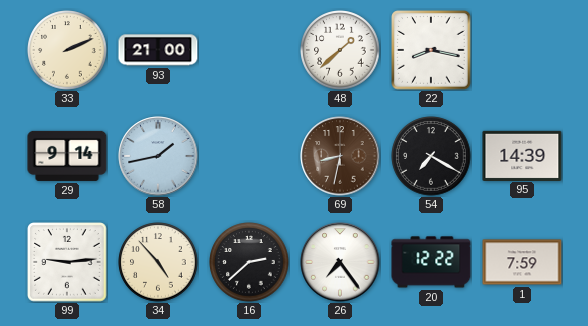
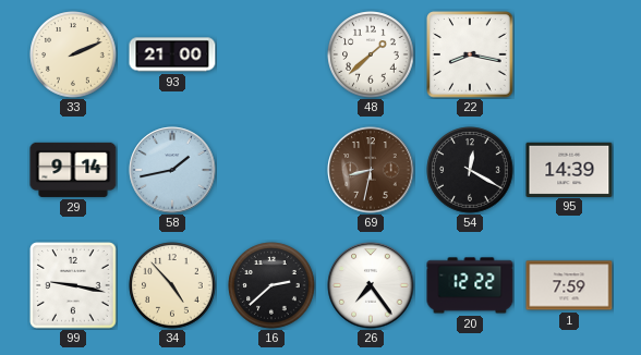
54: 7:20 -> 12:20 (470, 170)
99: 9:14 -> 9:17 (73, 285)
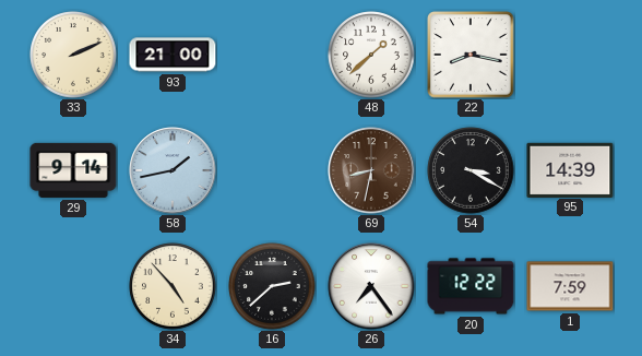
54: 12:20 -> 3:20 (471, 170)
99: 9:17 -> none (73, 285)
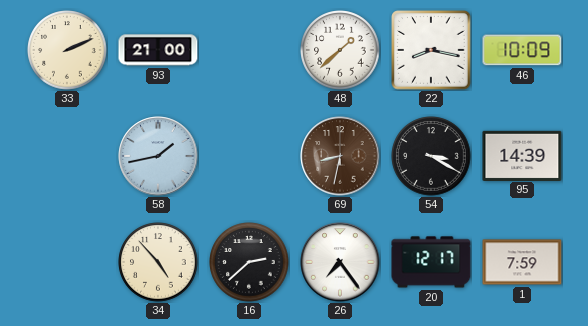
46: none -> 10:09 (522, 50)
29: 9:14 -> none (73, 170)
20: 12:22 -> 12:17 (431, 262)
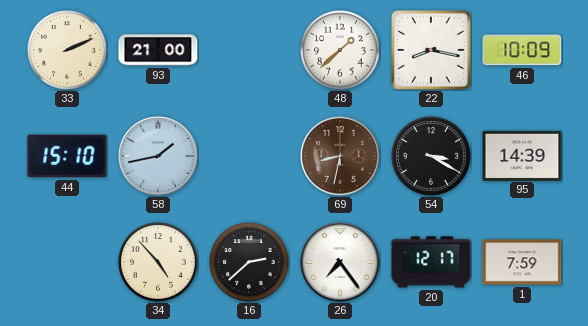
44: none -> 15:10 (67, 156)
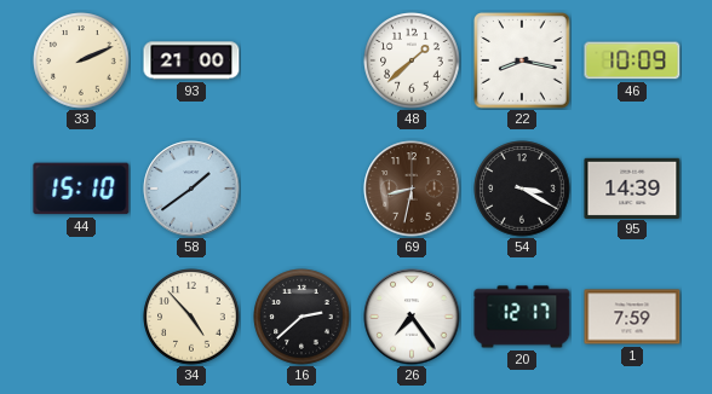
58: 1:43 -> 1:39 (191, 189)
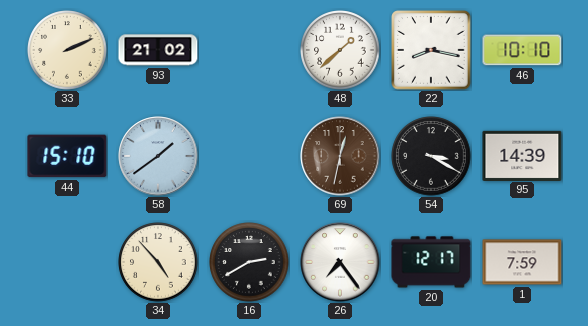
93: 21:00 -> 21:02 (158, 50)
46: 10:09 -> 10:10 (522, 50)
69: 8:32 -> 12:32 (340, 156)
16: 2:38 -> 2:40 (249, 262)
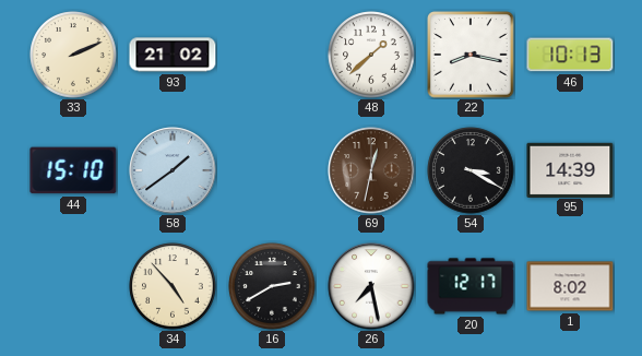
46: 10:10 -> 10:13 (570, 55)
26: 7:24 -> 7:28 (371, 286)
1: 7:59 -> 8:02 (570, 286)
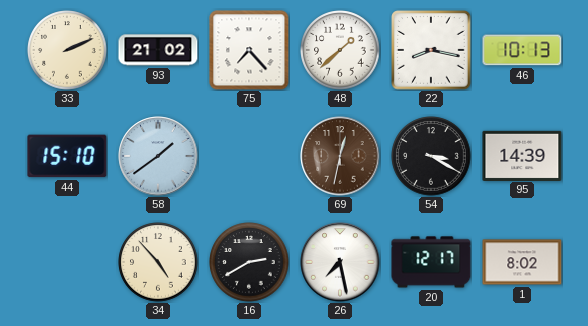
75: none -> 7:23 (249, 50)
